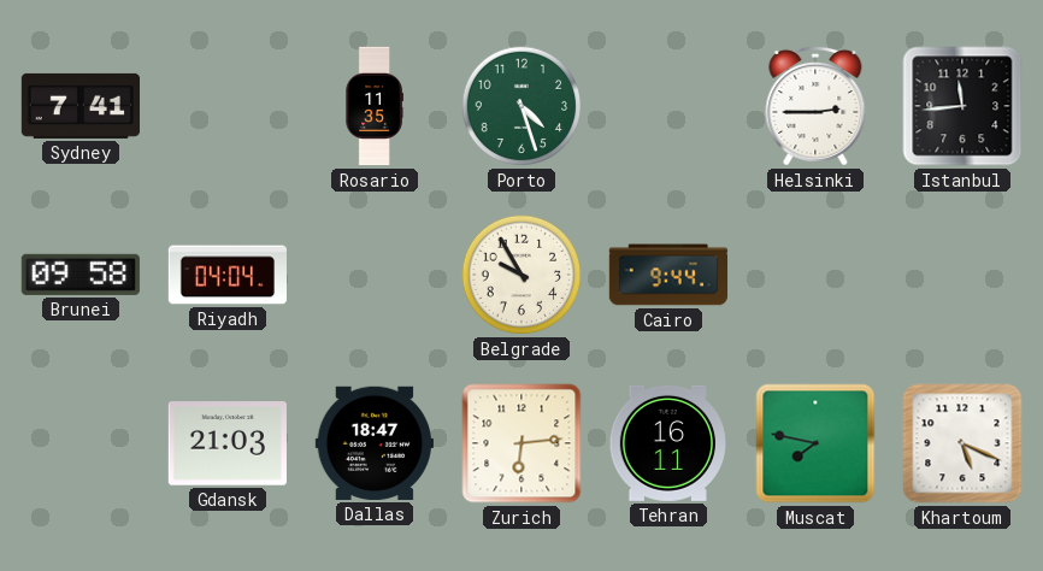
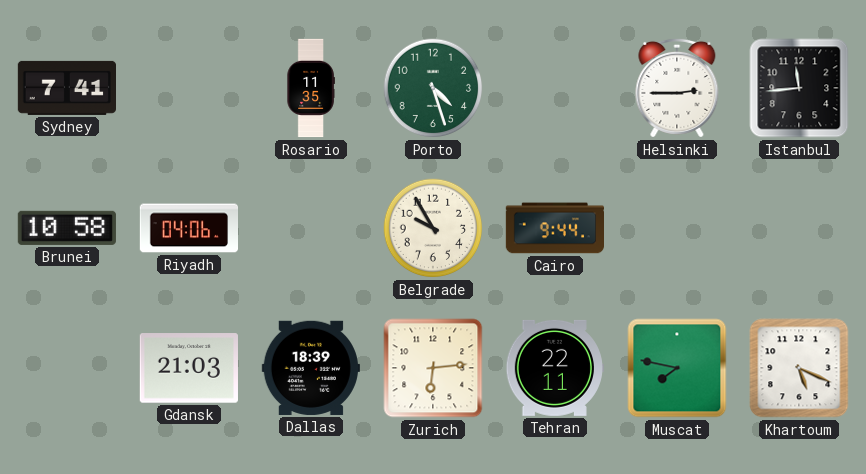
Brunei: 09:58 -> 10:58 (67, 228)
Riyadh: 04:04 -> 04:06 (188, 228)
Dallas: 18:47 -> 18:39 (311, 368)
Tehran: 16:11 -> 22:11 (554, 368)
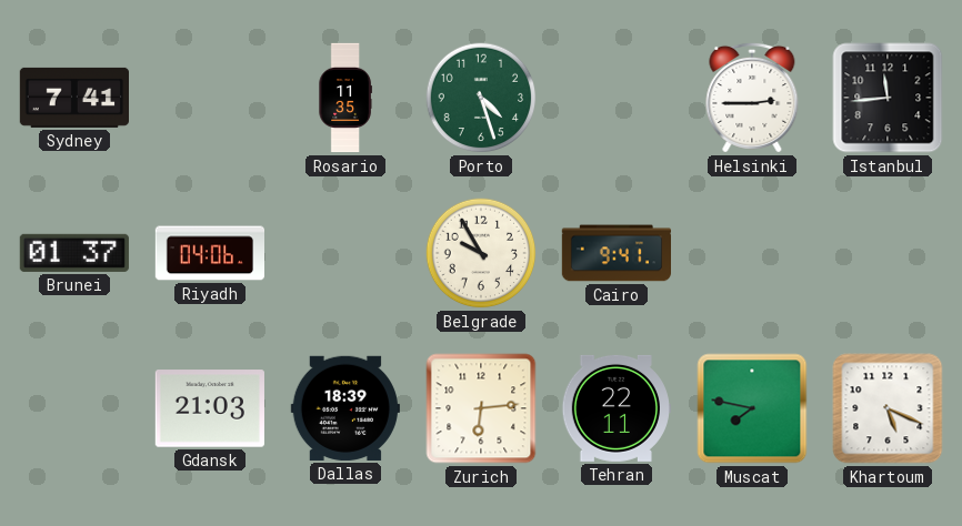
Brunei: 10:58 -> 01:37 (74, 253)
Cairo: 9:44 -> 9:41 (615, 253)
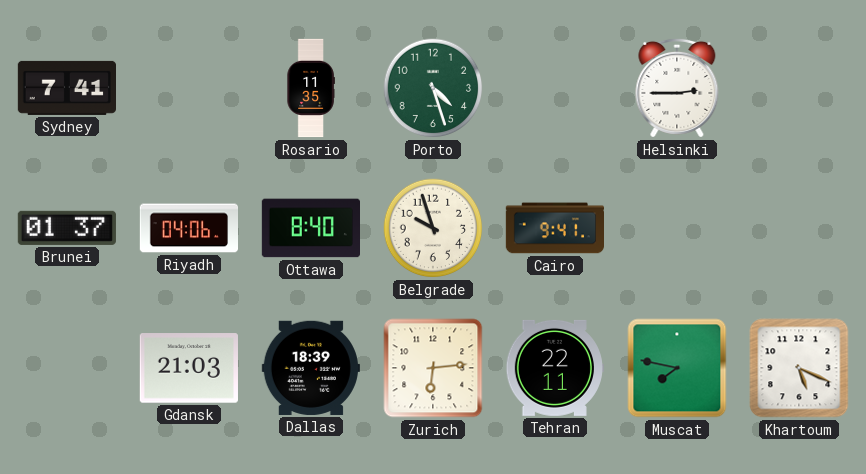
Istanbul: 11:44 -> none (888, 98)
Ottawa: none -> 8:40 (310, 228)
Belgrade: 9:55 -> 9:57 (433, 228)
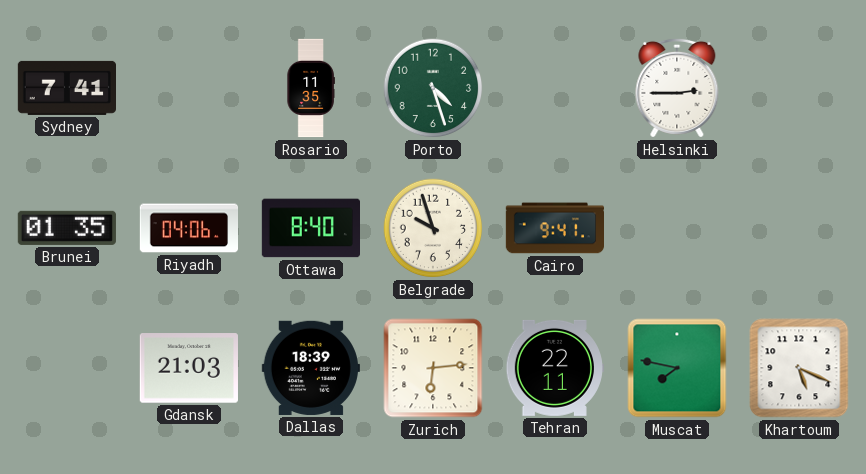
Brunei: 01:37 -> 01:35 (67, 228)
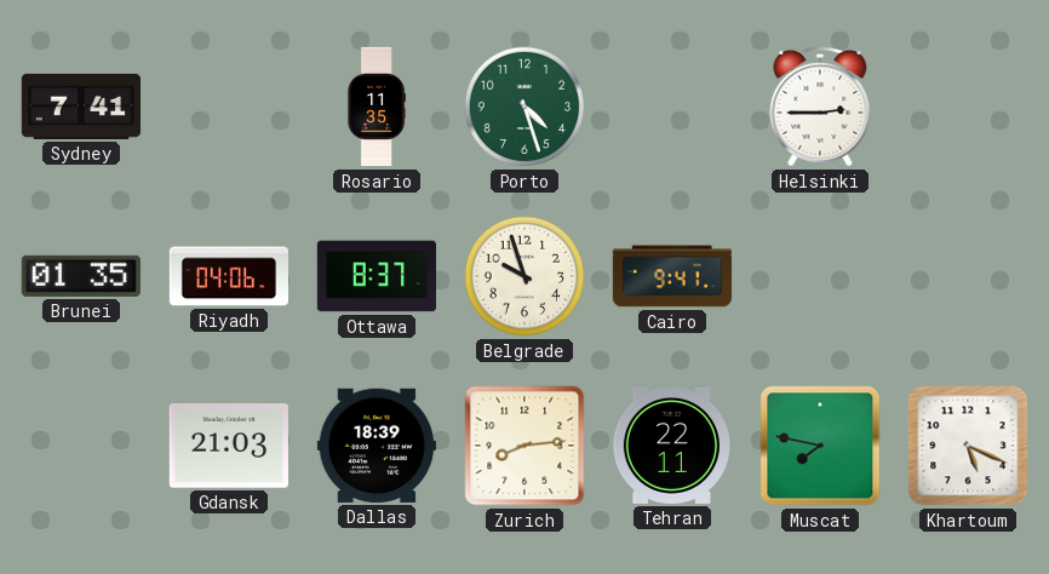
Ottawa: 8:40 -> 8:37 (376, 276)
Zurich: 6:14 -> 8:14 (524, 446)
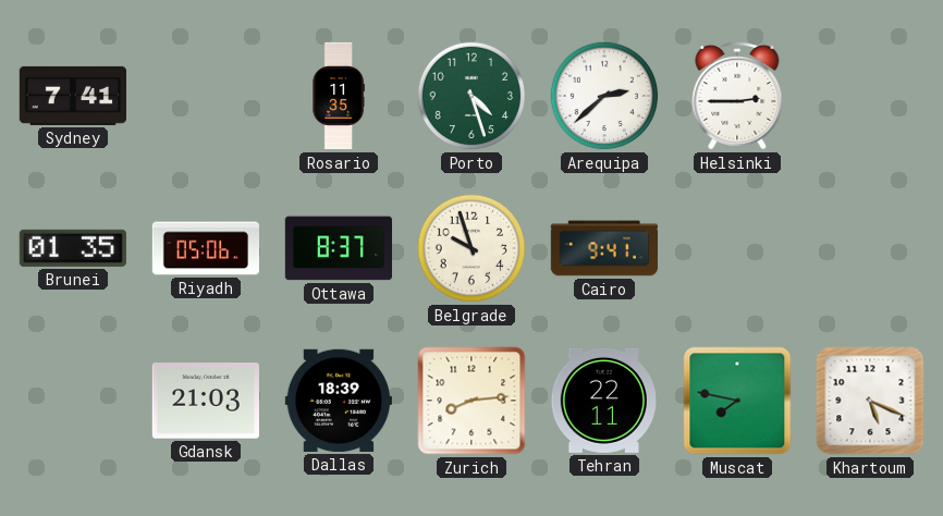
Arequipa: none -> 2:38 (604, 96)
Riyadh: 04:06 -> 05:06 (205, 248)
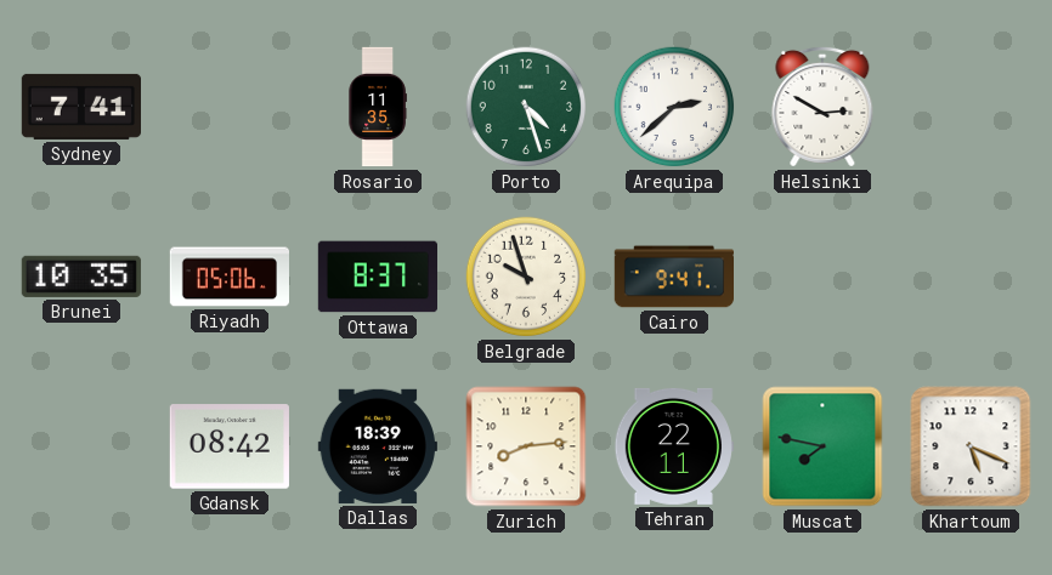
Helsinki: 2:45 -> 2:50 (822, 107)
Brunei: 01:35 -> 10:35 (81, 277)
Gdansk: 21:03 -> 08:42 (230, 446)
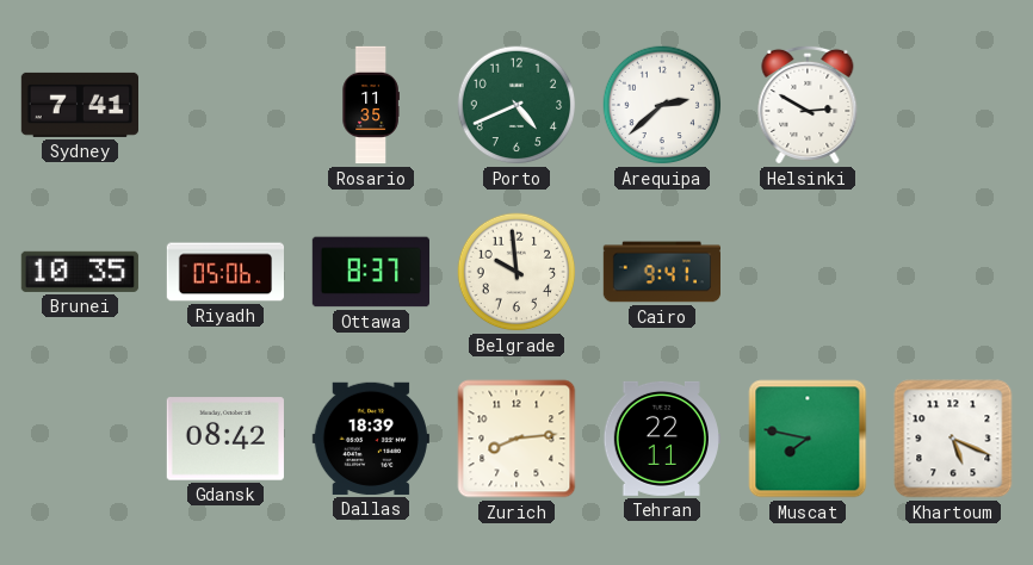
Porto: 4:27 -> 4:41 (516, 105)
Belgrade: 9:57 -> 9:59 (516, 272)
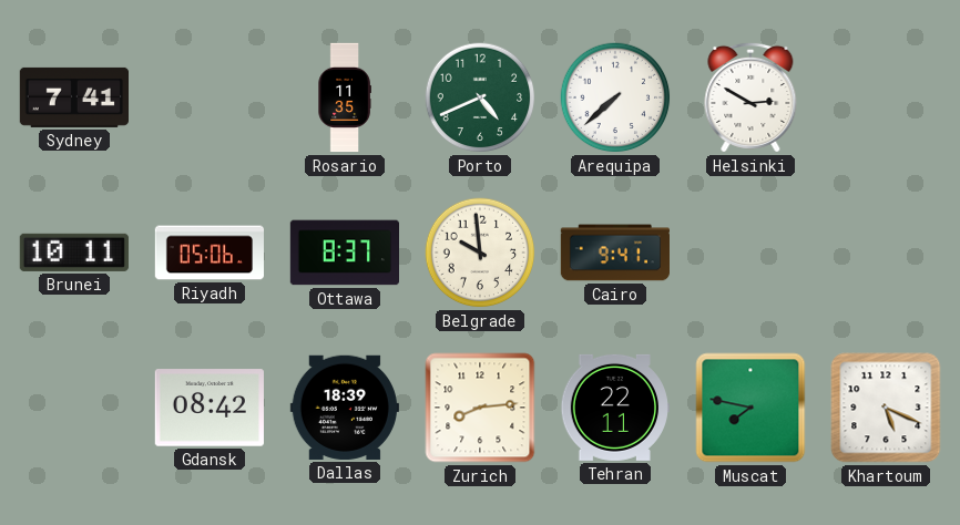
Arequipa: 2:38 -> 7:38 (615, 97)
Brunei: 10:35 -> 10:11 (74, 253)
